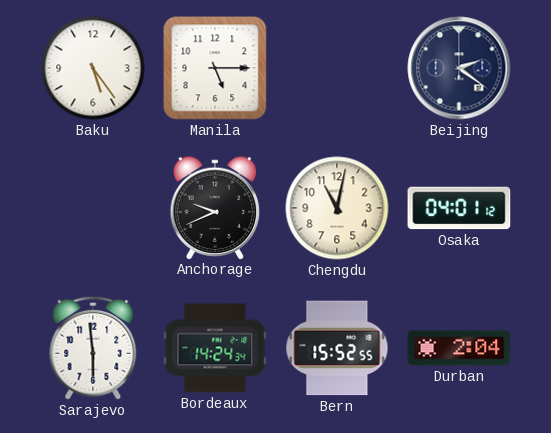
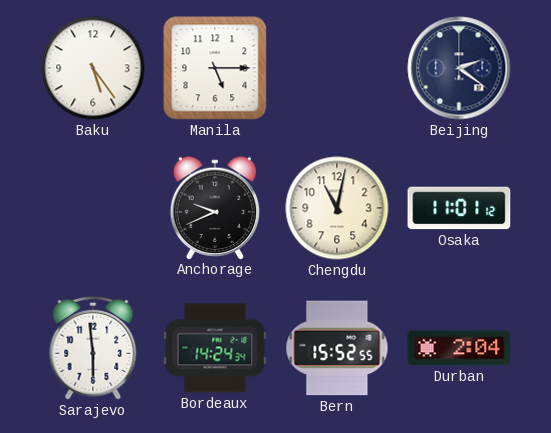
Osaka: 04:01 -> 11:01 (459, 208)
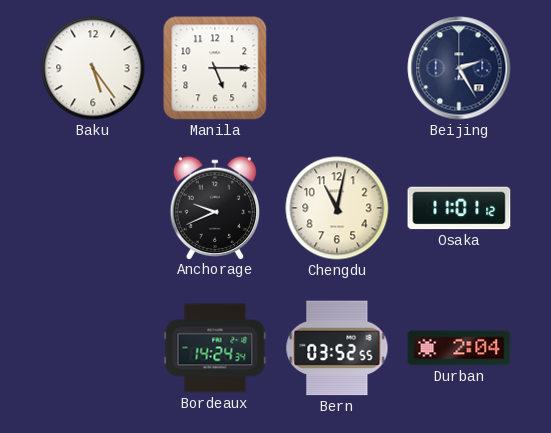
Beijing: 2:21 -> 2:25 (459, 68)
Sarajevo: 5:59 -> none (93, 348)
Bern: 15:52 -> 03:52 (337, 348)
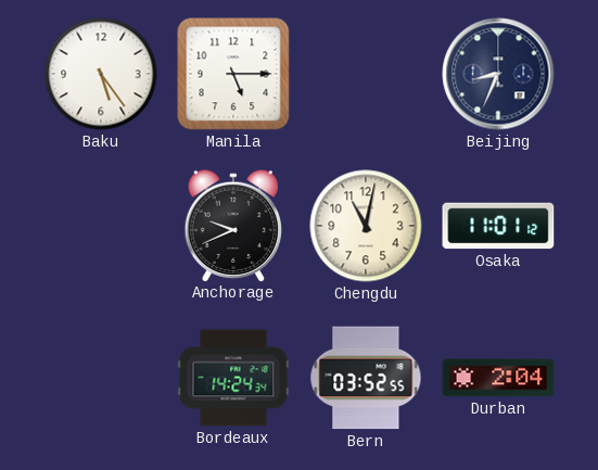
Beijing: 2:25 -> 8:34 (498, 74)
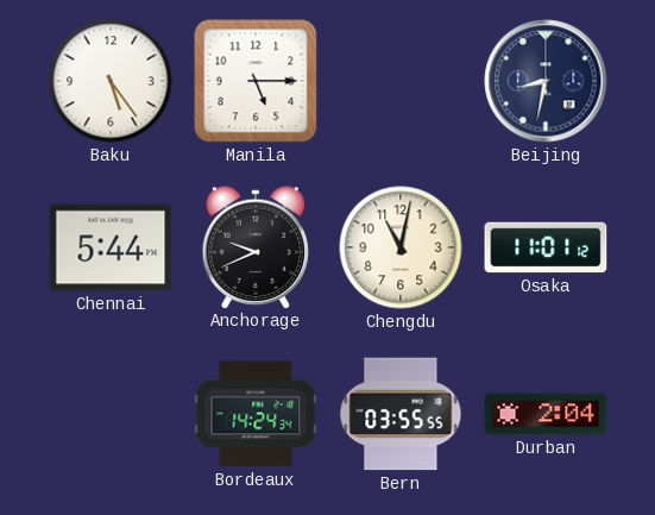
Beijing: 8:34 -> 8:32 (546, 81)
Chennai: none -> 5:44 (111, 247)
Bern: 03:52 -> 03:55 (401, 414)
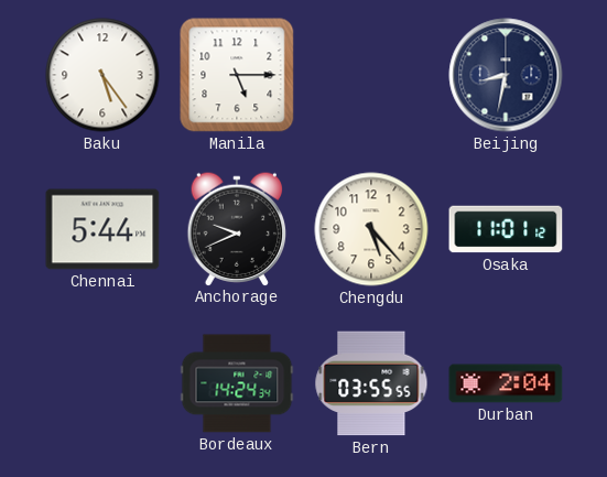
Chengdu: 11:02 -> 5:23 (371, 229)
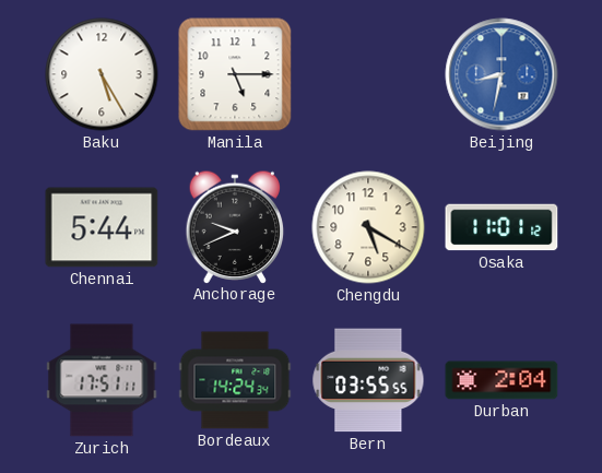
Baku: 5:24 -> 5:25 (102, 74)
Beijing dial: navy -> blue (501, 74)
Chengdu: 5:23 -> 5:20 (368, 227)
Zurich: none -> 17:51 (102, 380)
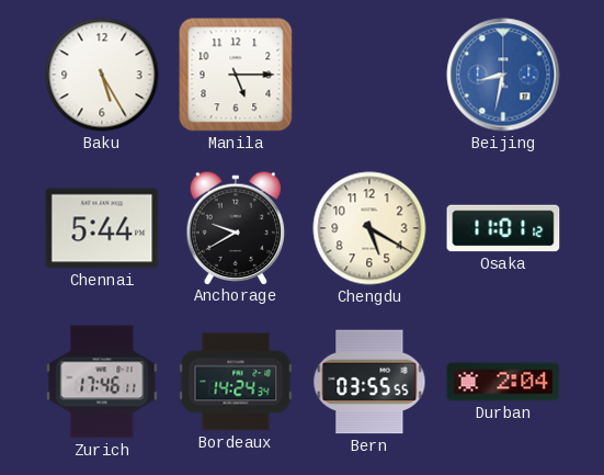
Anchorage: 9:41 -> 9:40 (236, 227)
Zurich: 17:51 -> 17:46 (102, 382)
